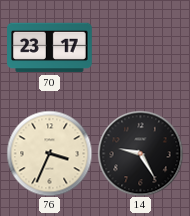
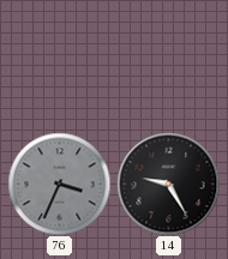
70: 23:17 -> none (50, 48)
76 dial: cream -> grey (59, 183)
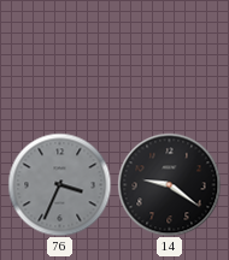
14: 9:25 -> 9:21 (169, 184)
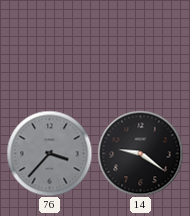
76: 3:34 -> 3:37 (49, 153)
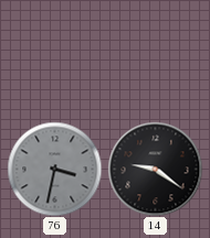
76: 3:37 -> 3:32 (54, 169)
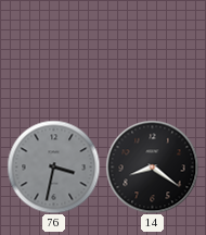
14: 9:21 -> 8:21 (152, 166)
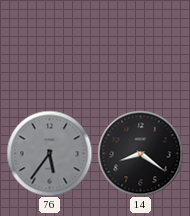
76: 3:32 -> 5:36 (49, 153)
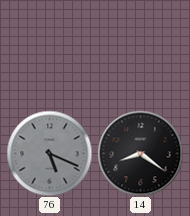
76: 5:36 -> 5:19 (49, 153)
